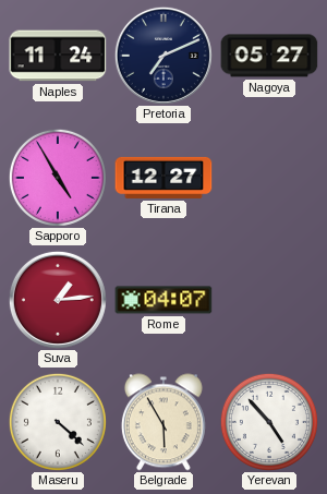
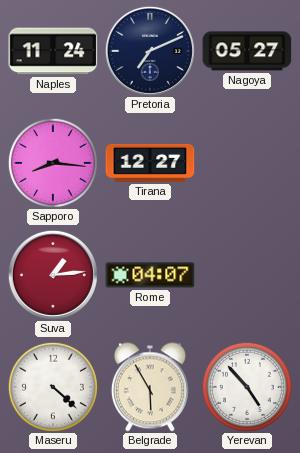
Sapporo: 4:55 -> 8:16 (53, 163)
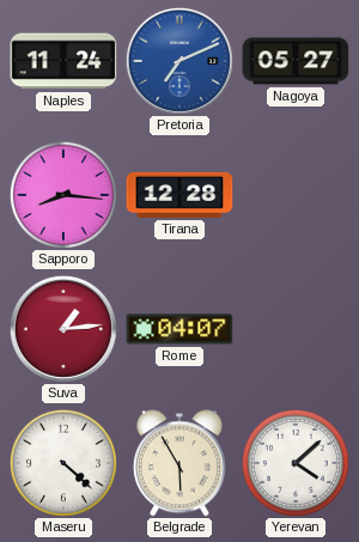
Pretoria dial: navy -> blue (180, 61)
Tirana: 12:27 -> 12:28 (180, 195)
Yerevan: 4:53 -> 4:08 (296, 463)
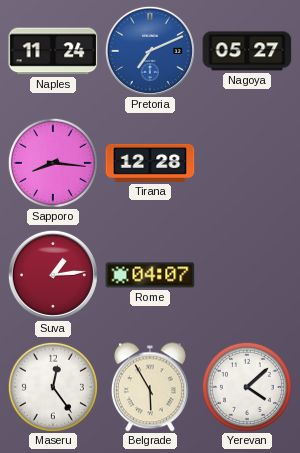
Maseru: 4:22 -> 12:24 (53, 387)
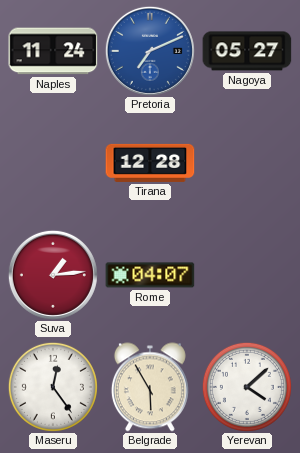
Sapporo: 8:16 -> none (53, 163)
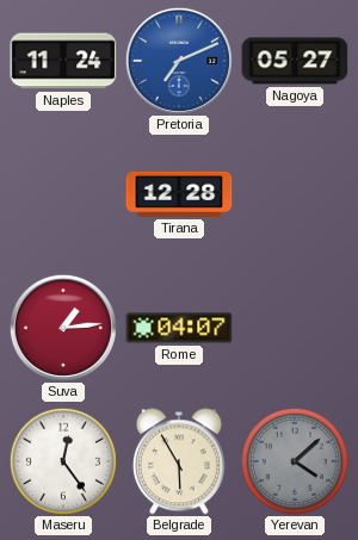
Yerevan dial: white -> grey (295, 461)
